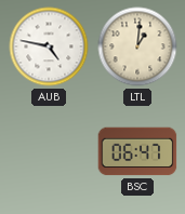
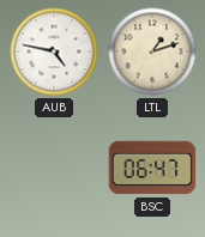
LTL: 1:01 -> 1:12 (152, 51)
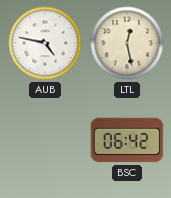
LTL: 1:12 -> 12:28 (127, 43)
BSC: 06:47 -> 06:42 (127, 140)
